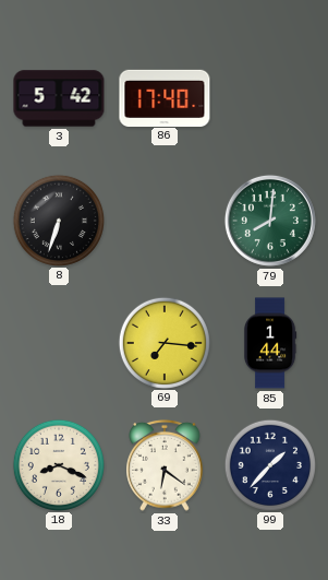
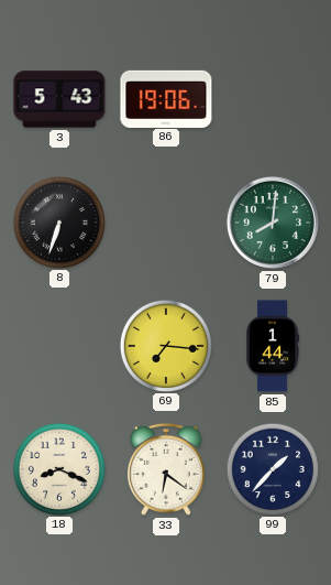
3: 5:42 -> 5:43 (59, 99)
86: 17:40 -> 19:06 (166, 98)
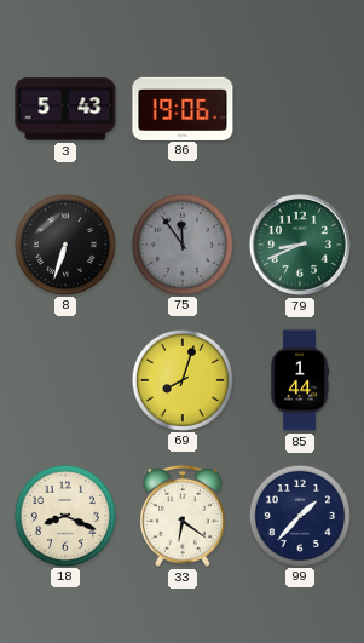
75: none -> 11:54 (181, 243)
79: 8:01 -> 8:41 (300, 245)
69: 7:16 -> 8:03 (181, 379)
